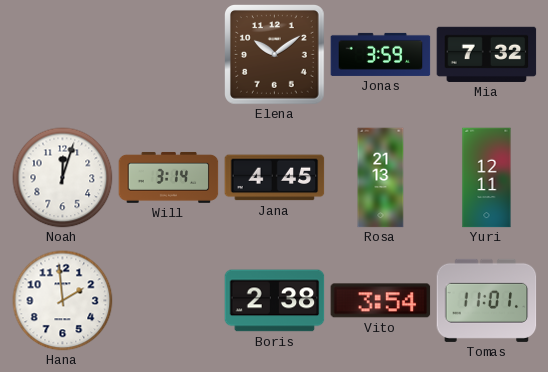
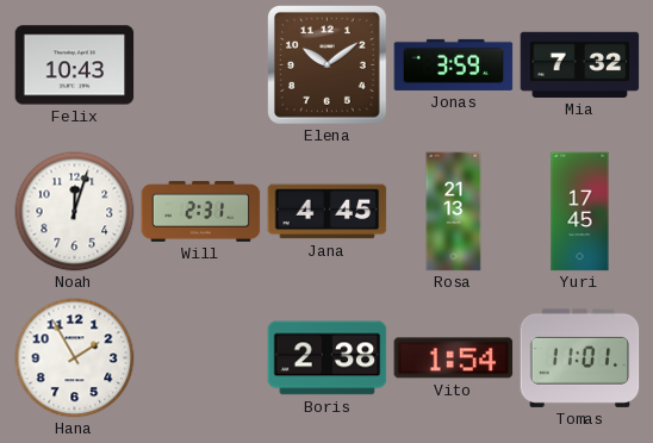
Felix: none -> 10:43 (75, 65)
Will: 3:14 -> 2:31 (201, 211)
Yuri: 12:11 -> 17:45 (580, 212)
Hana: 1:59 -> 1:55 (75, 358)
Vito: 3:54 -> 1:54 (454, 358)
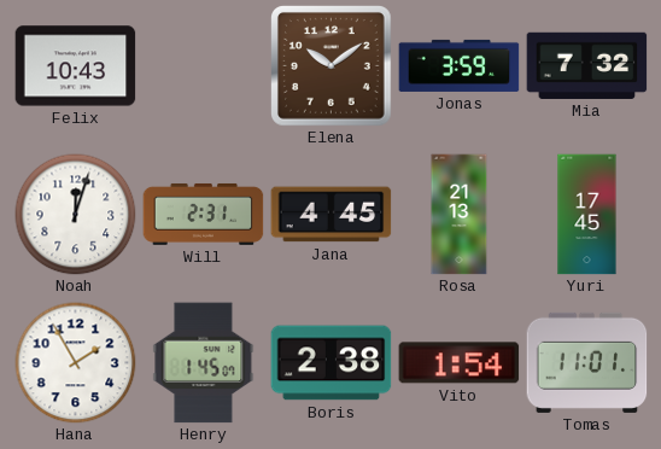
Henry: none -> 1:45 (204, 363)
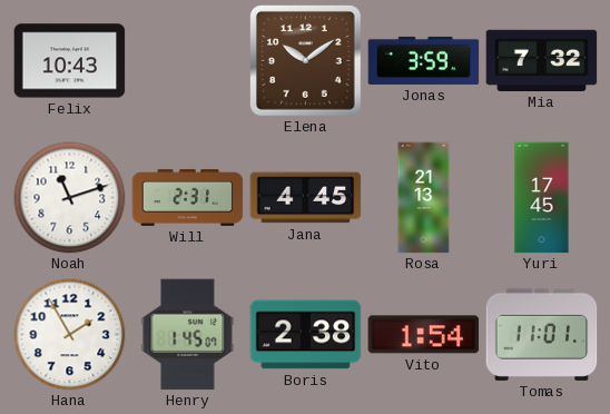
Noah: 12:03 -> 11:12 (70, 198)
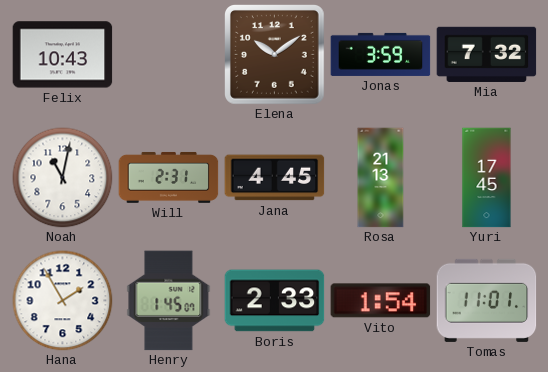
Noah: 11:12 -> 11:02 (63, 178)
Boris: 2:38 -> 2:33 (275, 301)
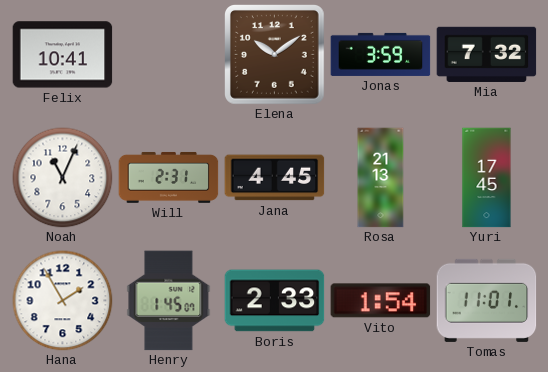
Felix: 10:43 -> 10:41 (63, 55)
Noah: 11:02 -> 11:04 (63, 178)
